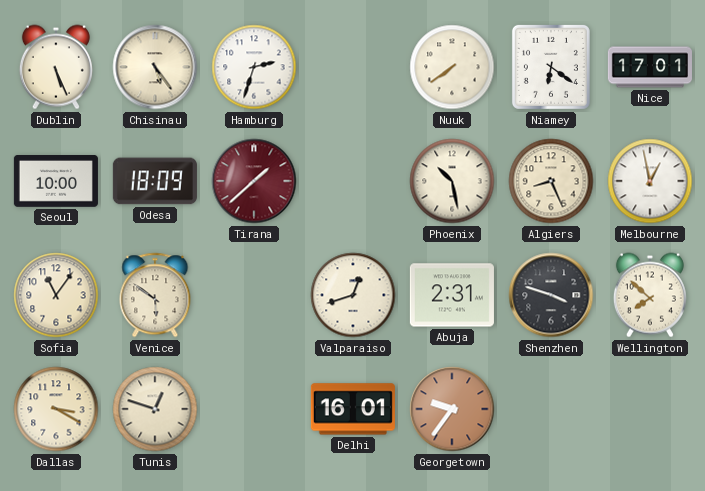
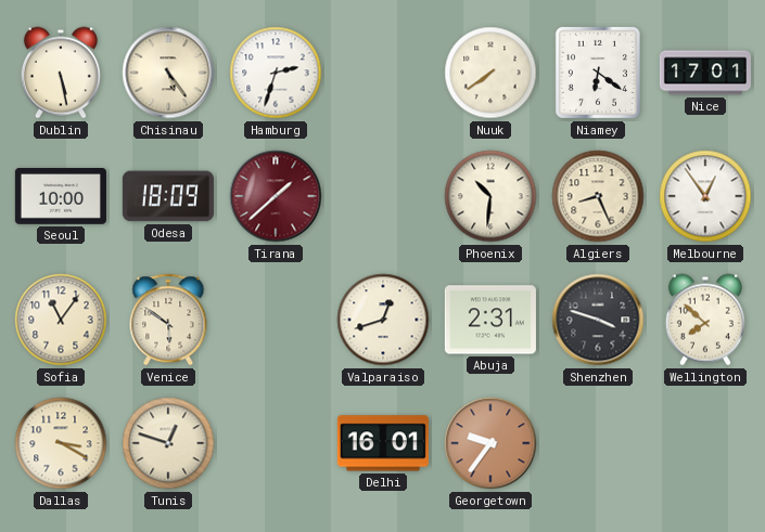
Dublin: 5:26 -> 5:28 (61, 73)
Phoenix: 10:28 -> 10:31 (490, 196)
Melbourne: 12:58 -> 12:54 (705, 196)
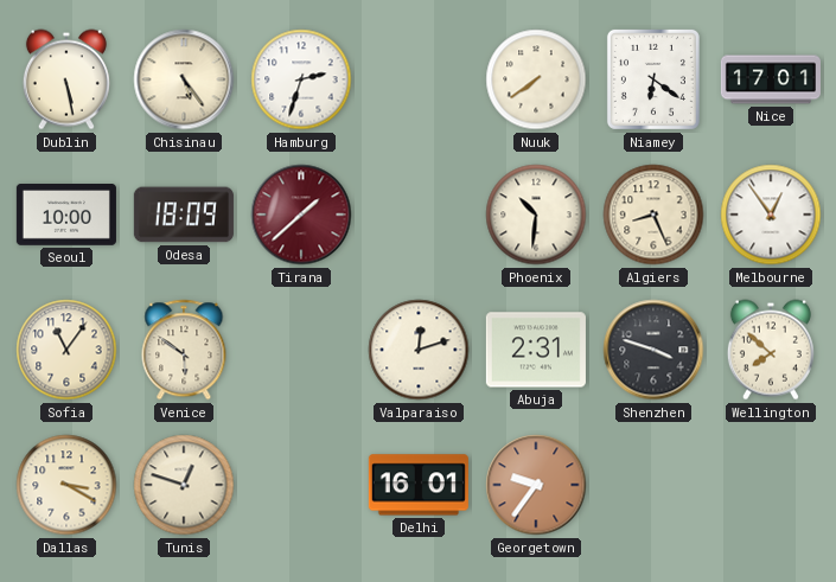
Valparaiso: 12:42 -> 12:12 (419, 350)
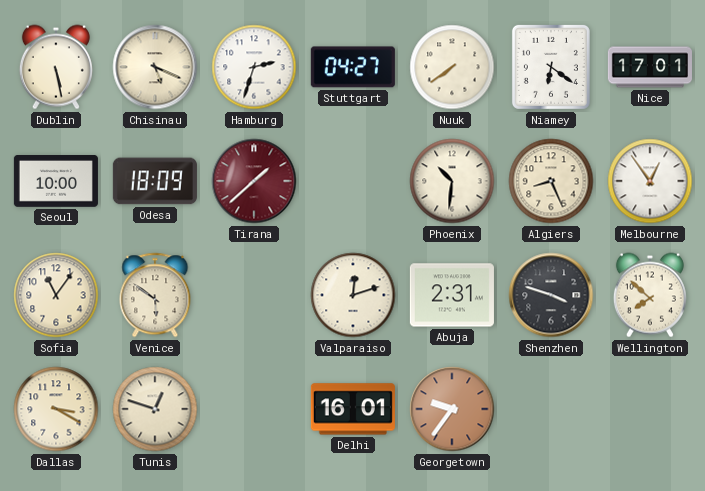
Chisinau: 5:24 -> 5:19 (155, 67)
Stuttgart: none -> 04:27 (353, 67)
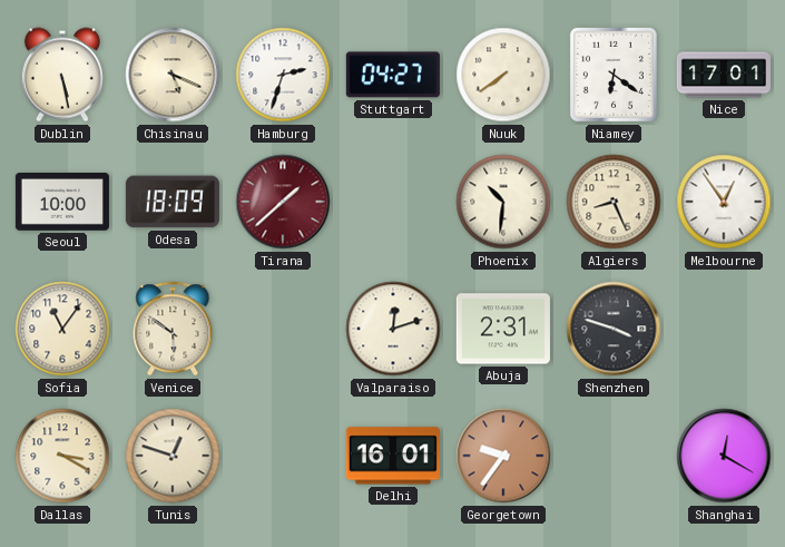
Wellington: 7:52 -> none (650, 295)
Shanghai: none -> 12:20 (724, 456)
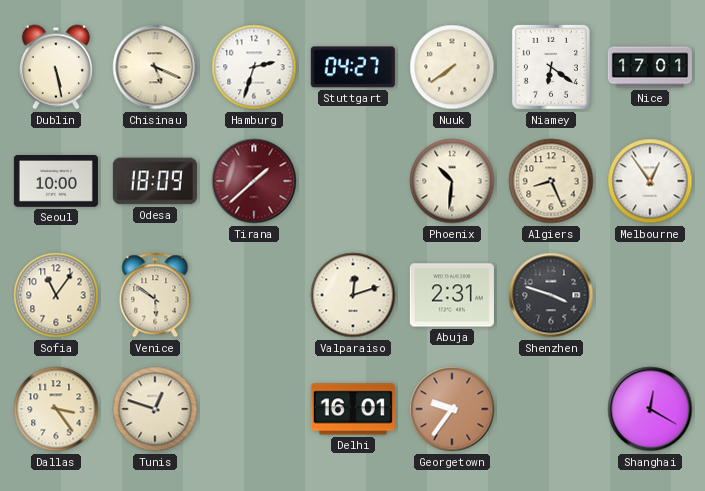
Dallas: 3:20 -> 3:24 (56, 409)
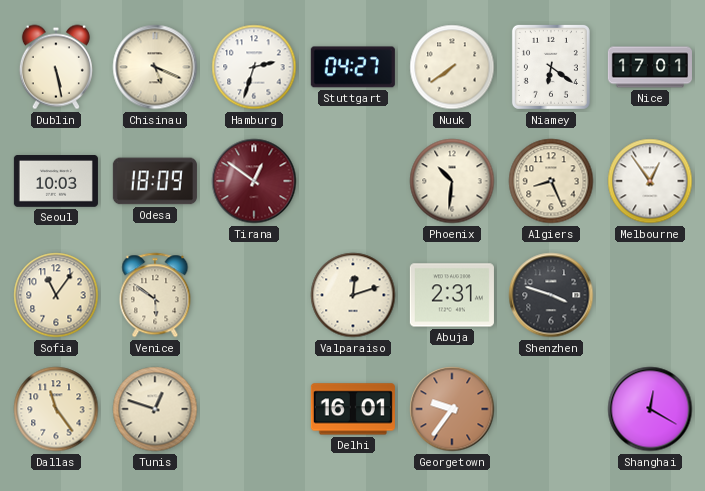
Seoul: 10:00 -> 10:03 (56, 182)
Tirana: 1:38 -> 12:51 (254, 181)
Dallas: 3:24 -> 11:24 (56, 409)
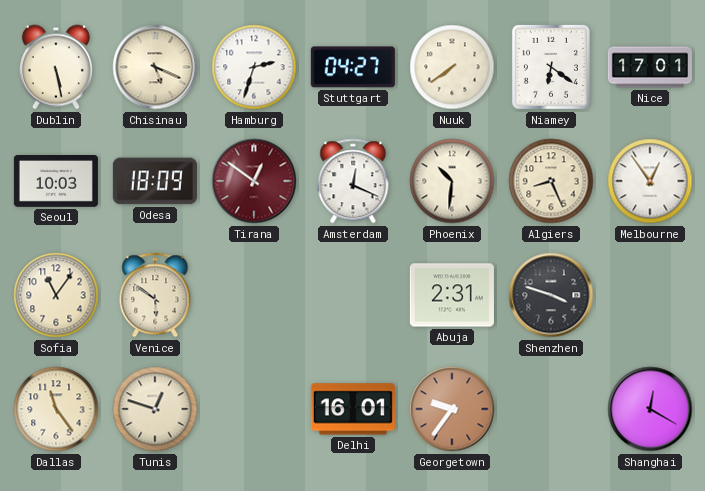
Amsterdam: none -> 12:19 (353, 181)
Valparaiso: 12:12 -> none (353, 295)
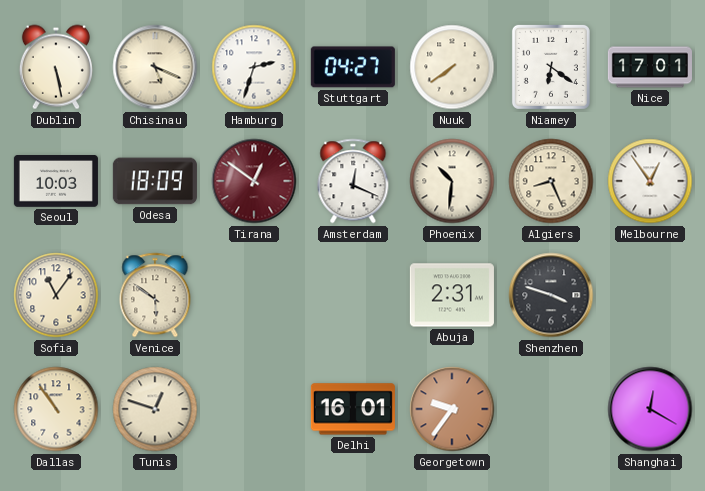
Dallas: 11:24 -> 10:54 (56, 409)
